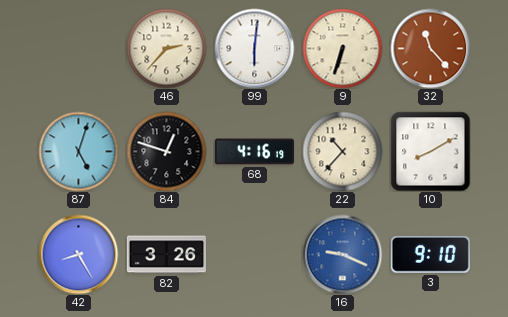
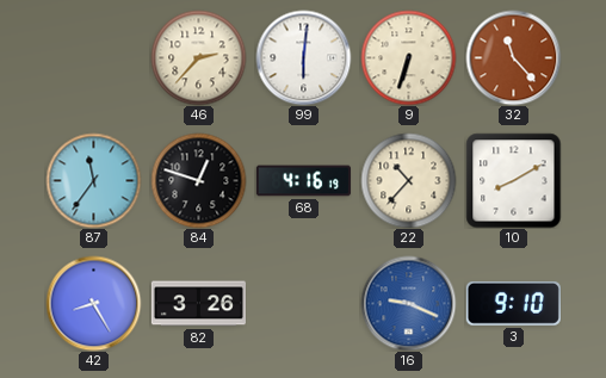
87: 5:03 -> 11:36 (93, 180)
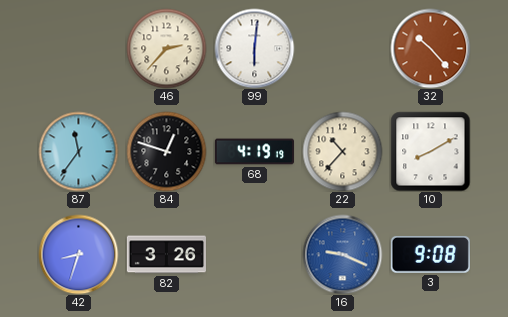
9: 6:33 -> none (408, 57)
32: 11:23 -> 10:23 (430, 48)
68: 4:16 -> 4:19 (254, 152)
42: 8:25 -> 8:33 (78, 254)
3: 9:10 -> 9:08 (430, 254)
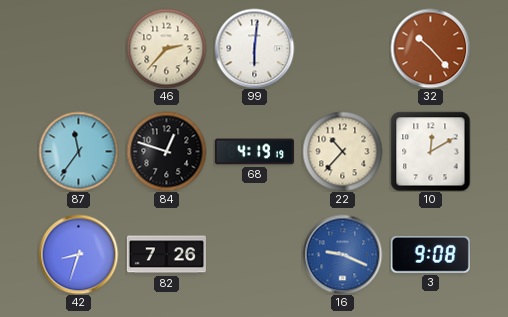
10: 8:10 -> 12:10 (430, 151)
82: 3:26 -> 7:26 (166, 255)
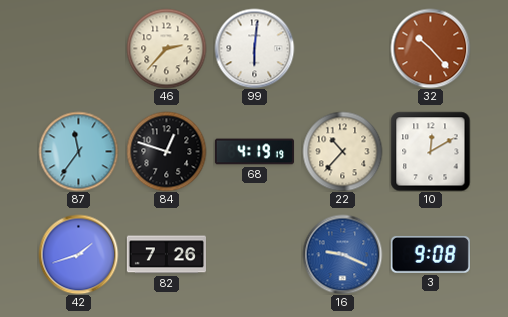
42: 8:33 -> 1:42 (78, 254)
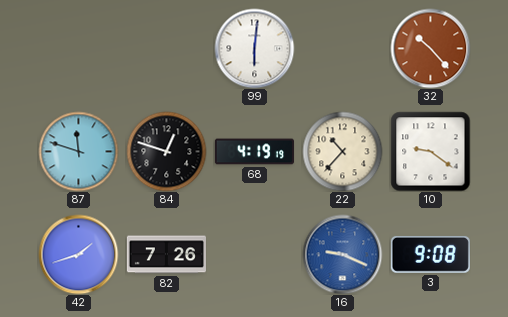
46: 2:37 -> none (166, 48)
87: 11:36 -> 11:48 (78, 151)
10: 12:10 -> 9:21 (430, 151)
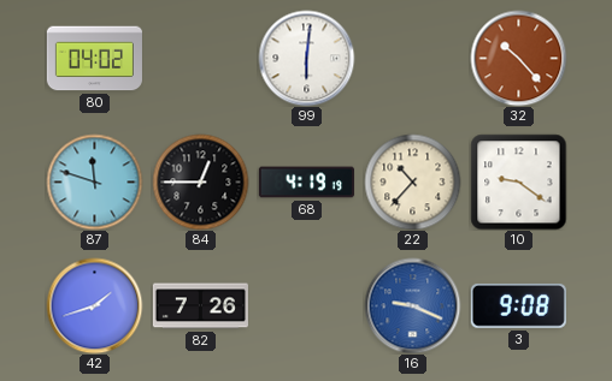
80: none -> 04:02 (94, 59)
84: 12:48 -> 12:45 (200, 181)
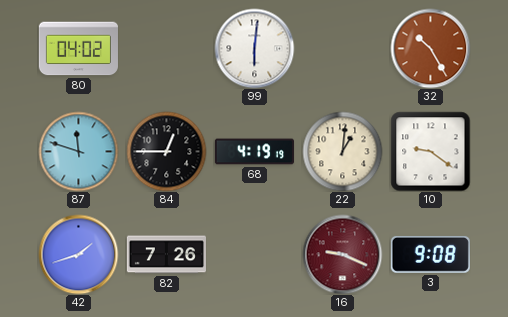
32: 10:23 -> 10:25 (430, 48)
22: 10:37 -> 1:01 (342, 151)
16 dial: blue -> burgundy (342, 254)
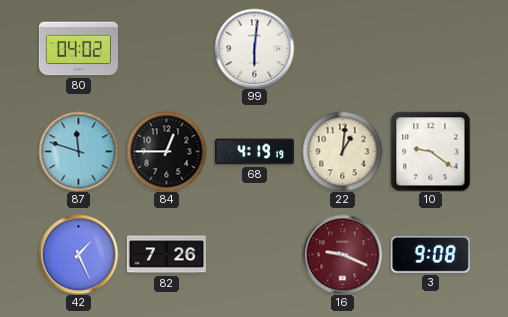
32: 10:25 -> none (430, 48)
42: 1:42 -> 1:26 (78, 254)
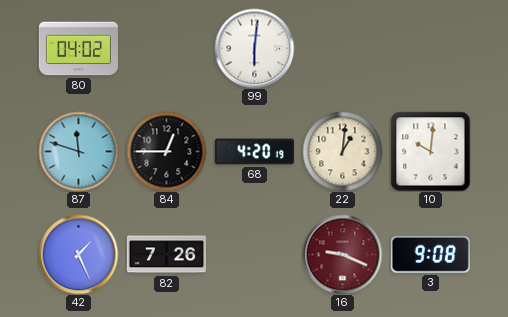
68: 4:19 -> 4:20 (254, 152)
10: 9:21 -> 10:01 (430, 151)
